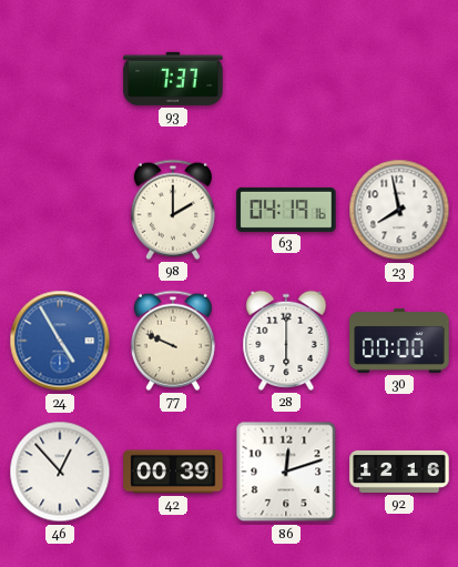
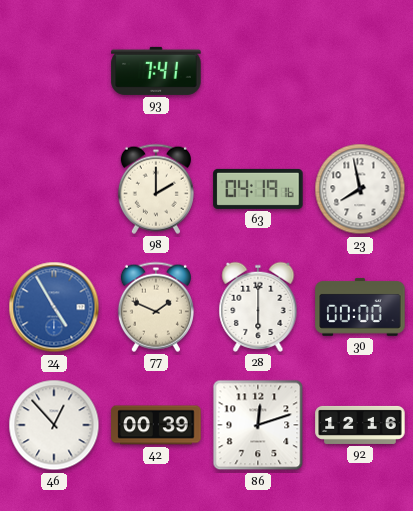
93: 7:37 -> 7:41 (156, 71)
77: 9:49 -> 1:49 (156, 307)
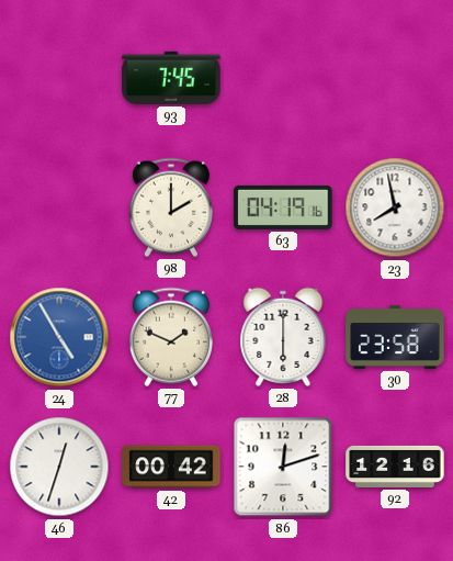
93: 7:41 -> 7:45 (171, 78)
30: 00:00 -> 23:58 (395, 337)
46: 12:53 -> 12:33 (59, 467)
42: 00:39 -> 00:42 (171, 467)
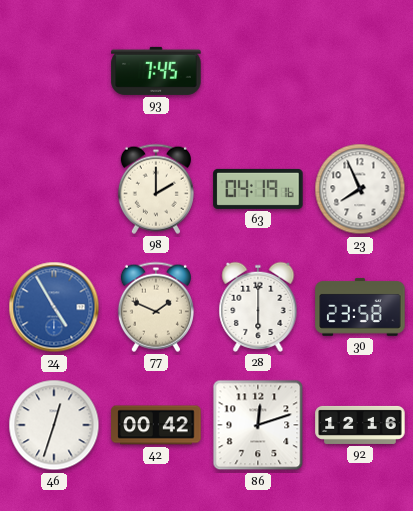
23: 7:58 -> 7:56 (360, 189)
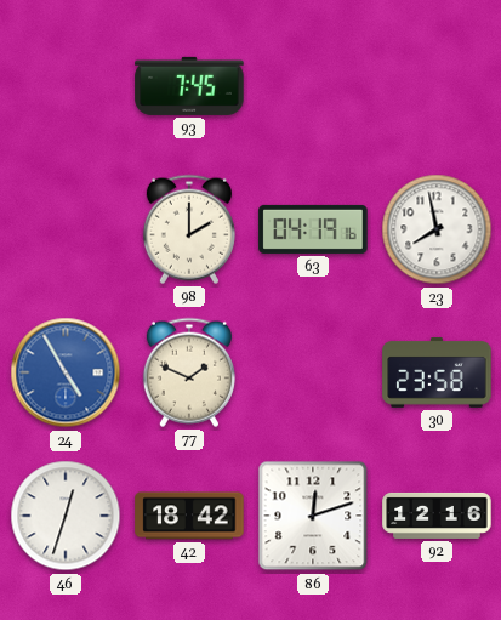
23: 7:56 -> 7:58 (437, 229)
28: 6:00 -> none (258, 307)
42: 00:42 -> 18:42 (189, 516)
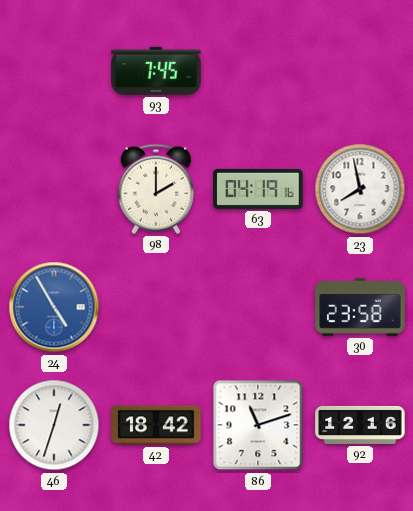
77: 1:49 -> none (189, 372)
86: 12:12 -> 11:12 (258, 425)
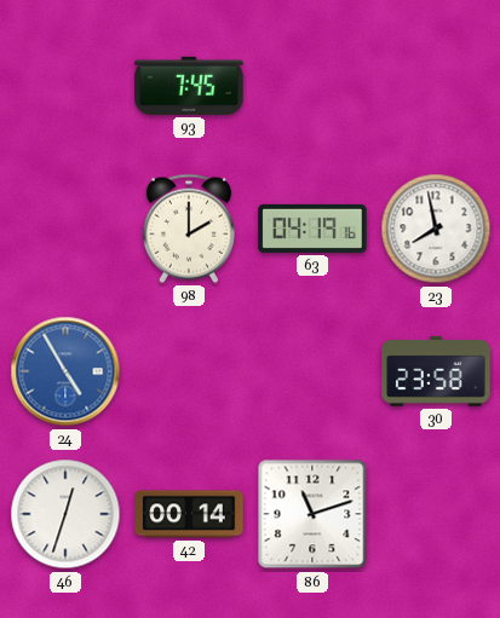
42: 18:42 -> 00:14 (189, 514)
92: 12:16 -> none (360, 425)
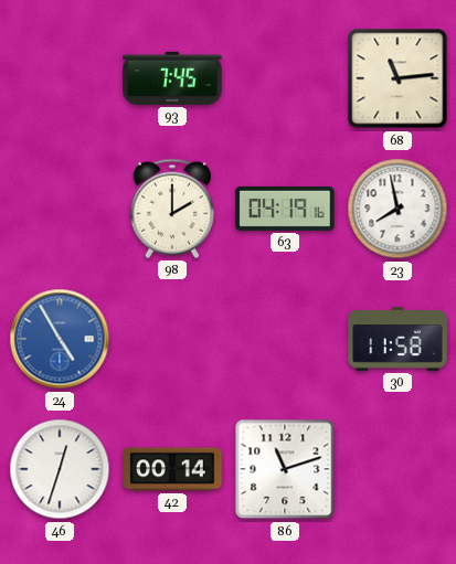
68: none -> 11:14 (397, 78)
30: 23:58 -> 11:58 (397, 339)
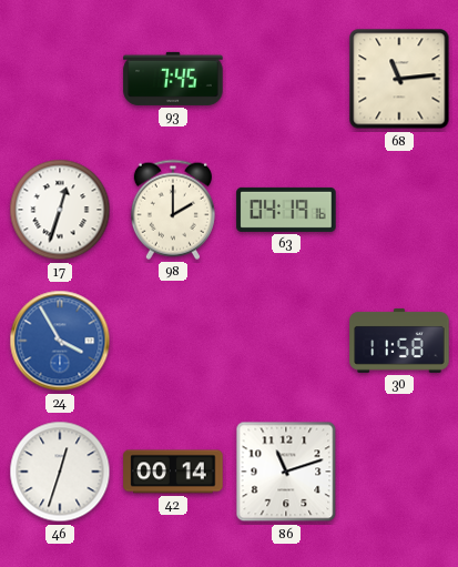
17: none -> 12:33 (60, 210)
23: 7:58 -> none (397, 209)
24: 4:55 -> 3:55 (60, 341)
